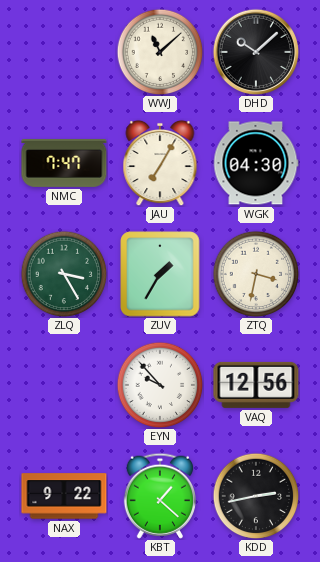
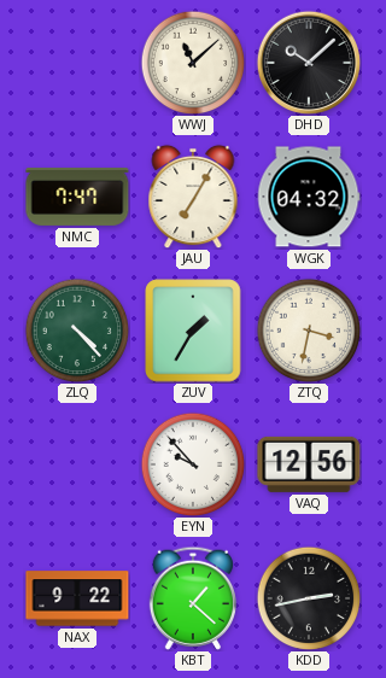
WGK: 04:30 -> 04:32 (309, 197)
ZLQ: 3:25 -> 4:23 (77, 331)
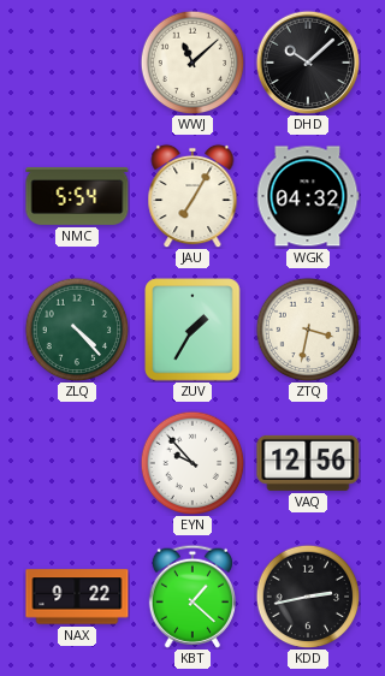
NMC: 7:47 -> 5:54 (77, 196)
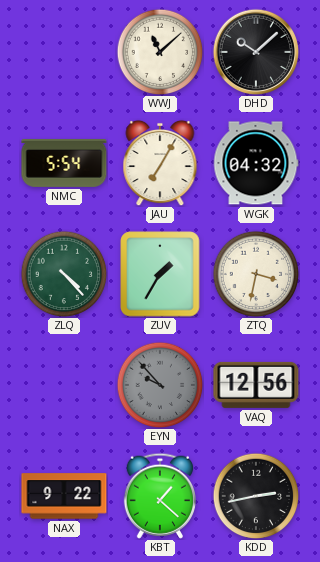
EYN dial: white -> grey (160, 385)
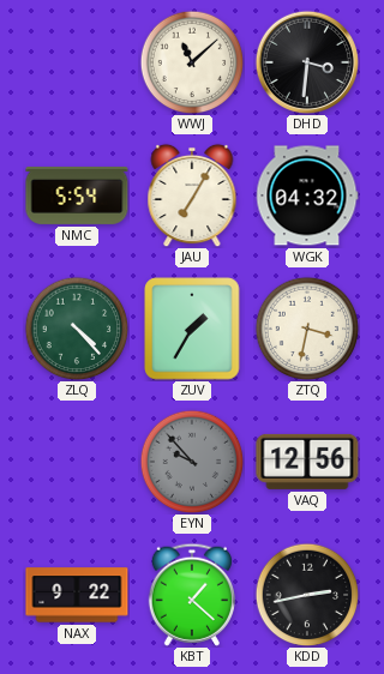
DHD: 10:08 -> 3:31 (306, 61)
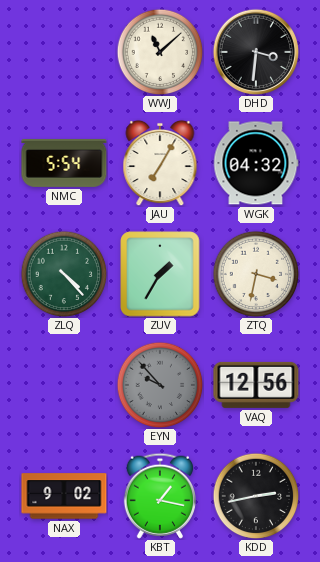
NAX: 9:22 -> 9:02 (64, 496)
KBT: 1:22 -> 1:17 (160, 496)
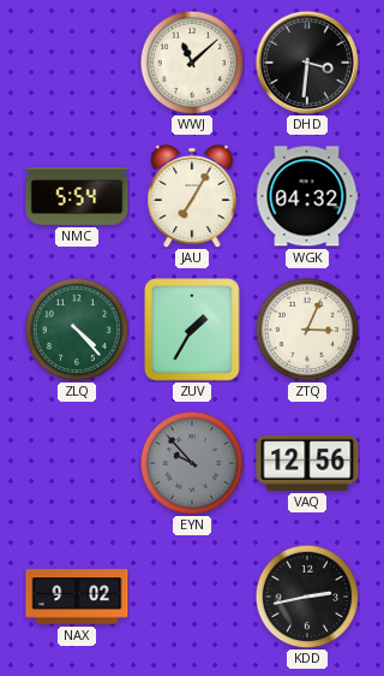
ZTQ: 3:32 -> 3:04 (307, 330)
KBT: 1:17 -> none (160, 496)
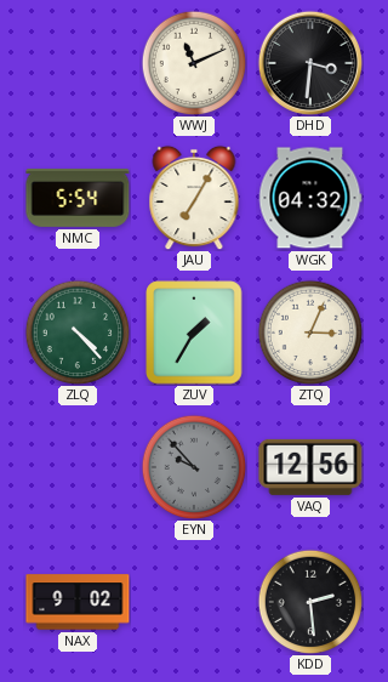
WWJ: 11:08 -> 11:11 (194, 63)
KDD: 2:43 -> 2:29 (310, 602)
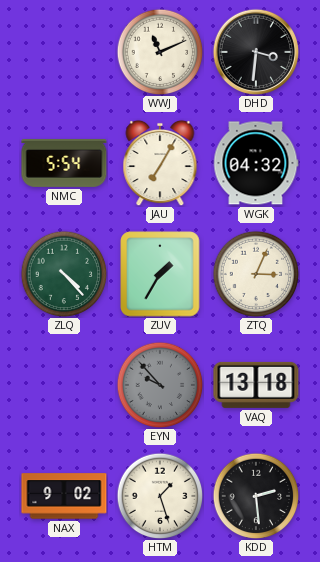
VAQ: 12:56 -> 13:18 (256, 385)
HTM: none -> 1:27 (160, 496)
